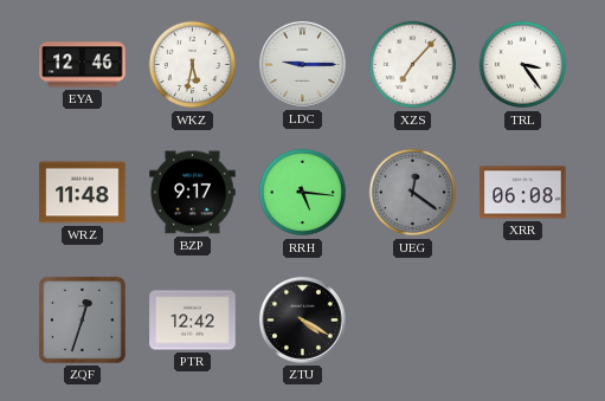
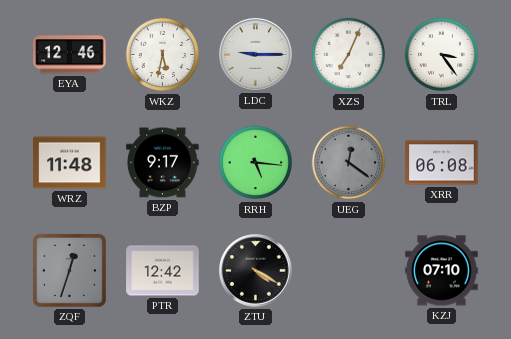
XZS: 7:07 -> 7:04 (349, 55)
KZJ: none -> 07:10 (442, 271)
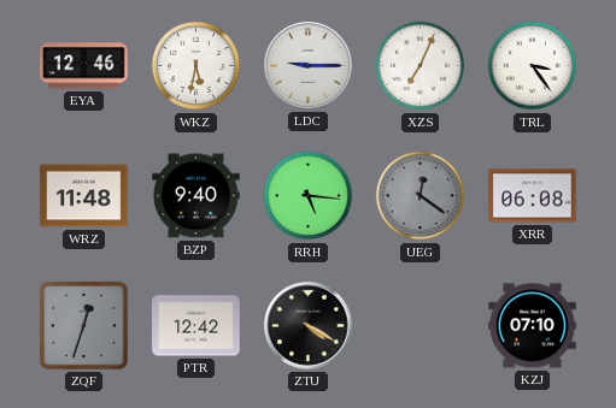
BZP: 9:17 -> 9:40 (196, 196)
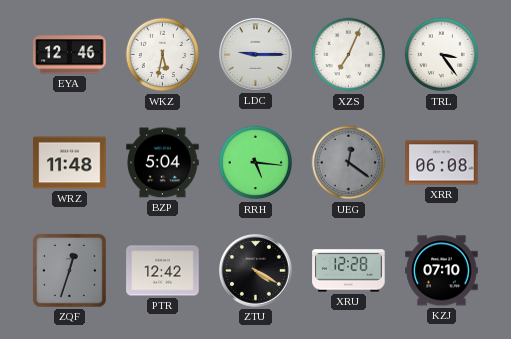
BZP: 9:40 -> 5:04 (163, 163)
XRU: none -> 12:28 (349, 271)
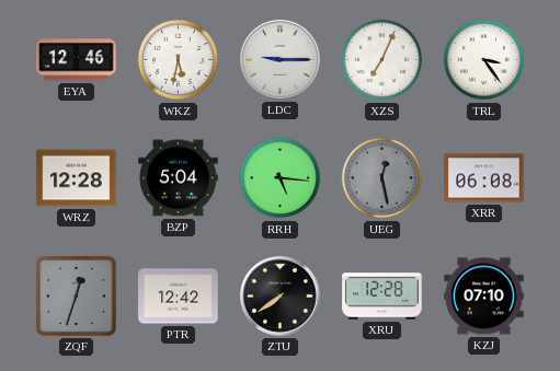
WRZ: 11:48 -> 12:28 (77, 178)
UEG: 12:21 -> 12:28 (382, 178)
ZTU: 4:20 -> 7:39 (281, 297)
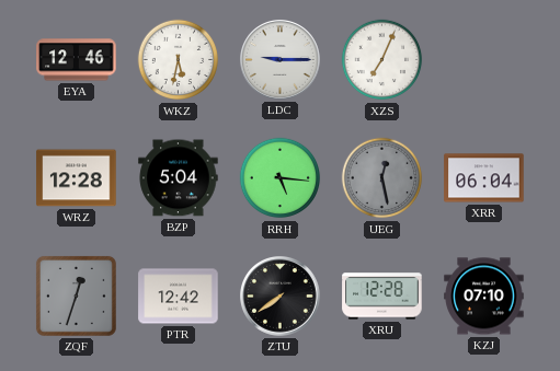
TRL: 3:24 -> none (484, 60)
XRR: 06:08 -> 06:04 (484, 178)
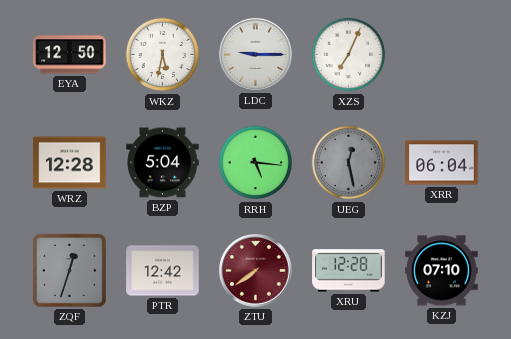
EYA: 12:46 -> 12:50 (70, 55)
ZTU dial: black -> burgundy (256, 271)
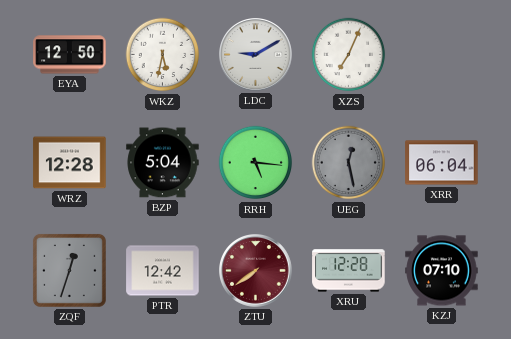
LDC: 9:15 -> 9:10 (256, 55)
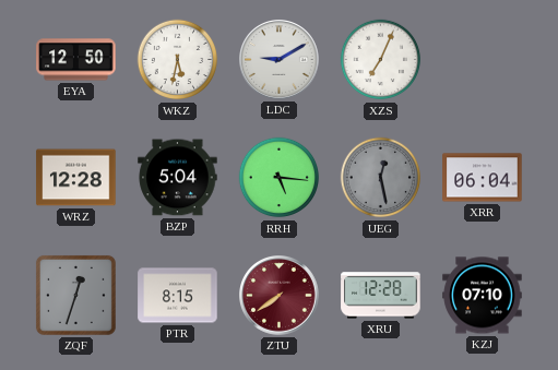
PTR: 12:42 -> 8:15 (178, 296)
